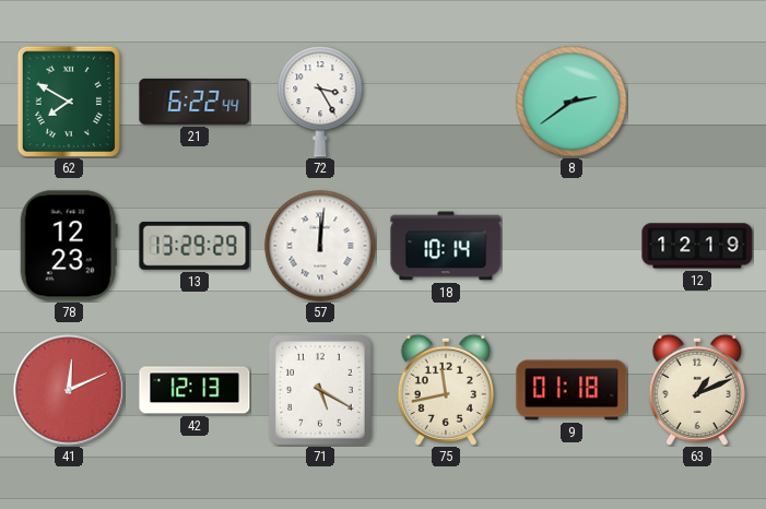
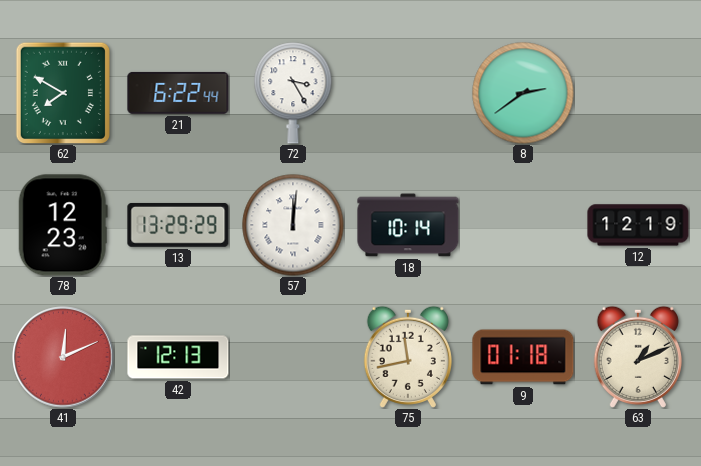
71: 5:20 -> none (321, 391)
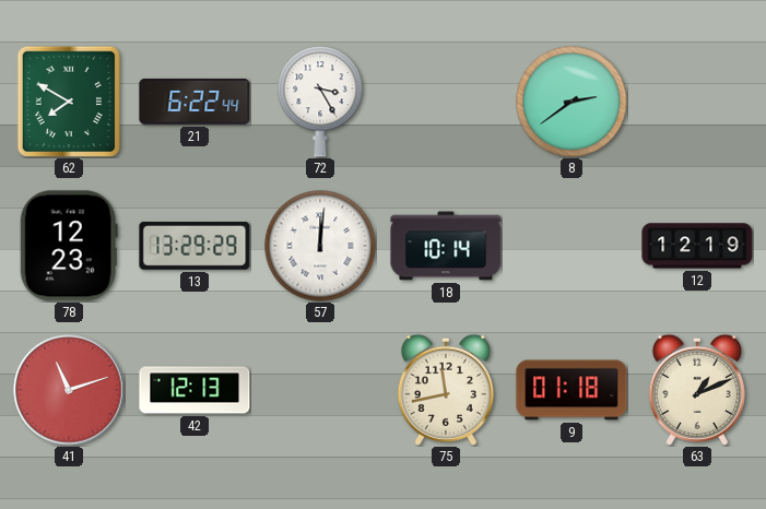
41: 12:11 -> 11:12 (69, 390)
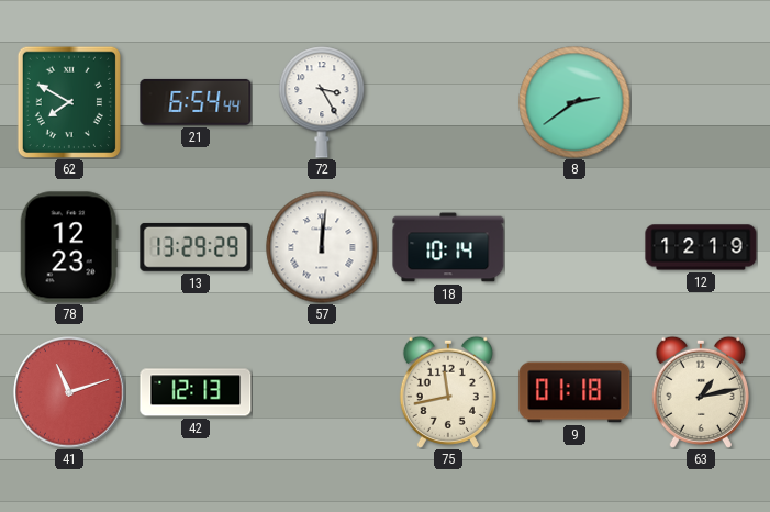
21: 6:22 -> 6:54 (196, 102)
63: 1:11 -> 1:13 (701, 392)
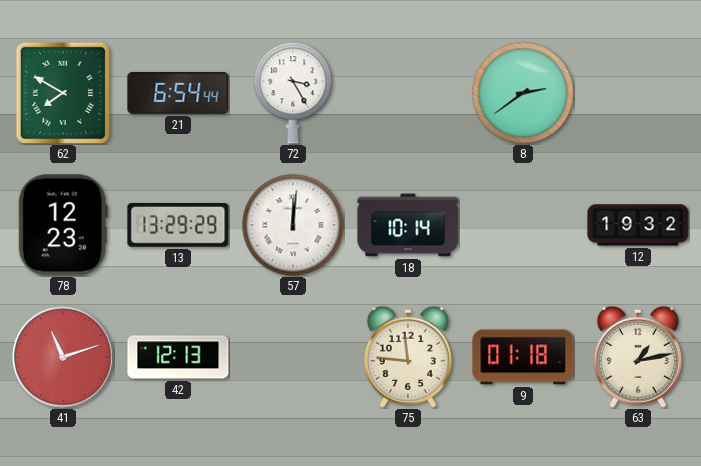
12: 12:19 -> 19:32 (638, 225)
75: 11:43 -> 11:46 (408, 357)
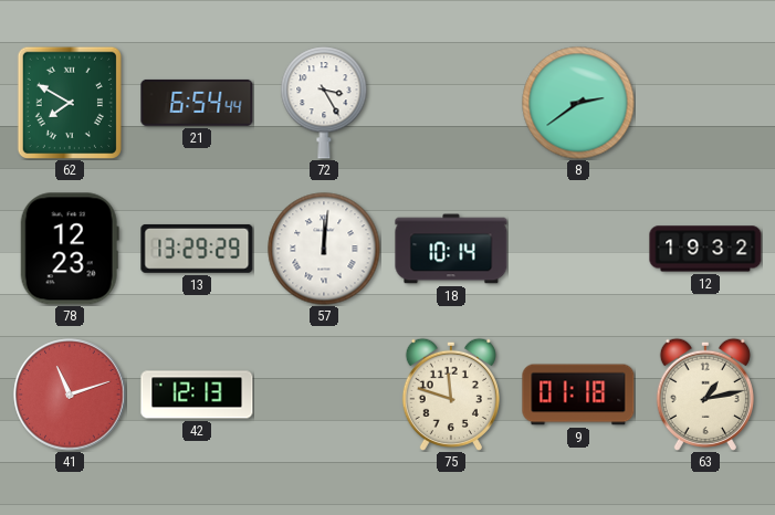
75: 11:46 -> 11:48 (451, 395)
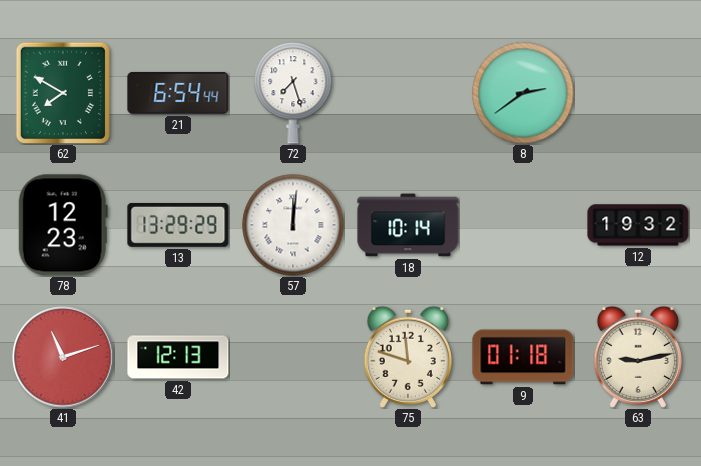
72: 3:25 -> 7:27 (293, 93)
63: 1:13 -> 9:13 (638, 357)
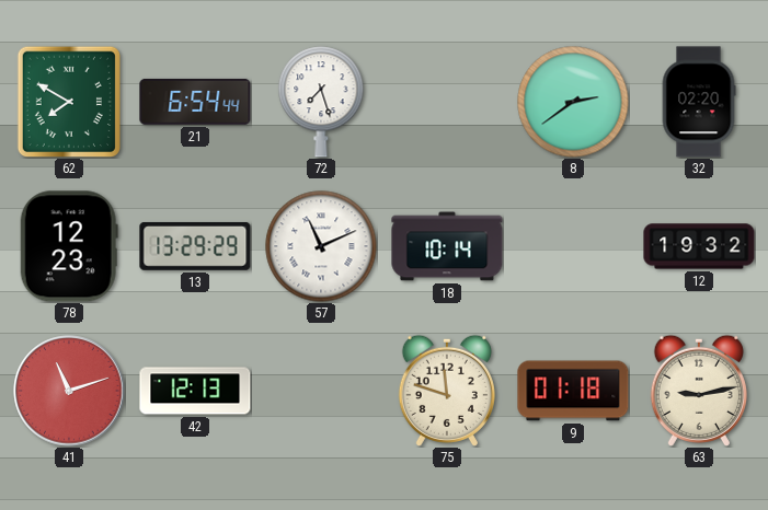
32: none -> 02:20 (699, 102)
57: 12:01 -> 11:11 (321, 246)
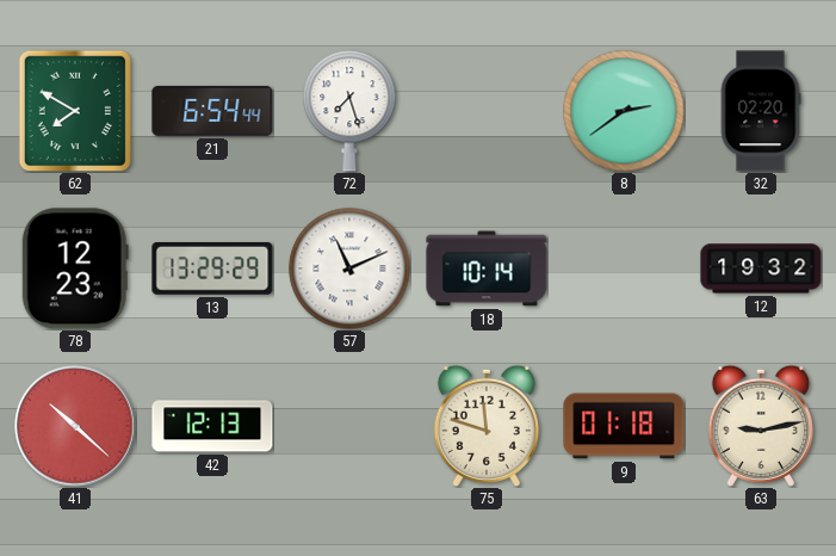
41: 11:12 -> 10:22 (75, 426)
